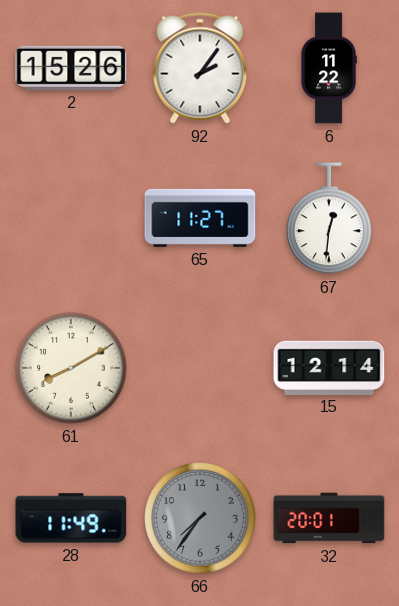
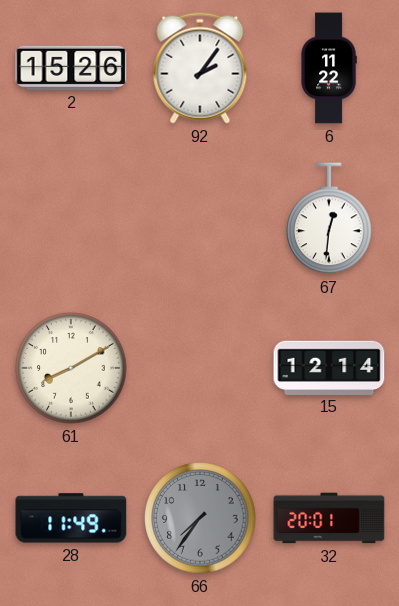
65: 11:27 -> none (200, 218)
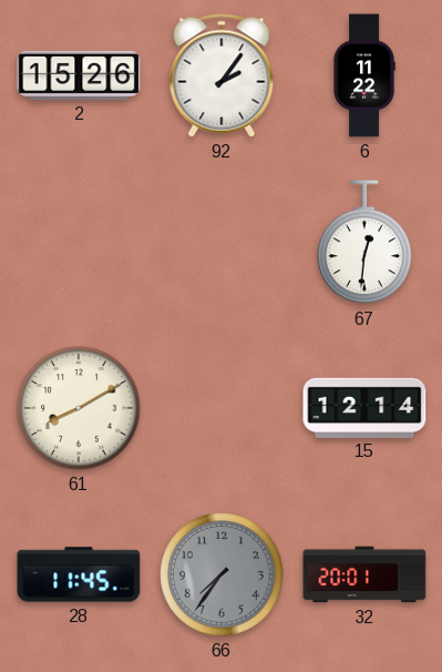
28: 11:49 -> 11:45 (79, 574)
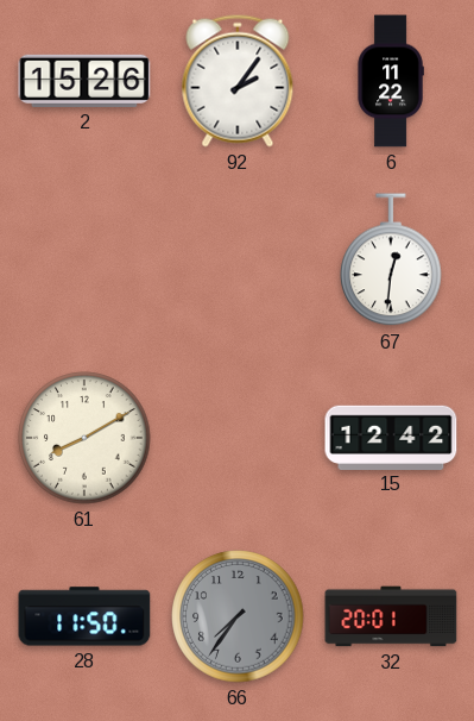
15: 12:14 -> 12:42 (391, 437)
28: 11:45 -> 11:50 (84, 616)
